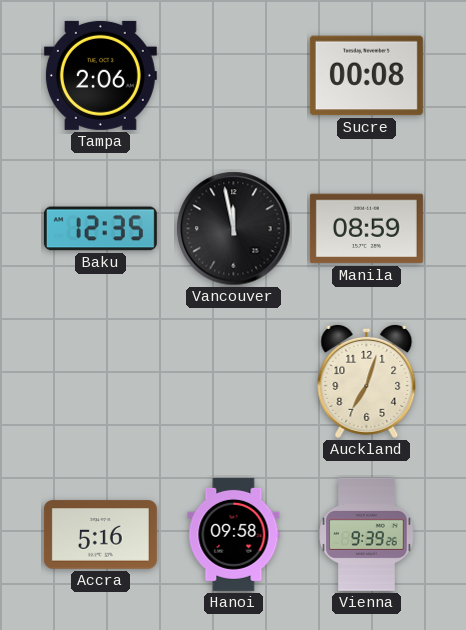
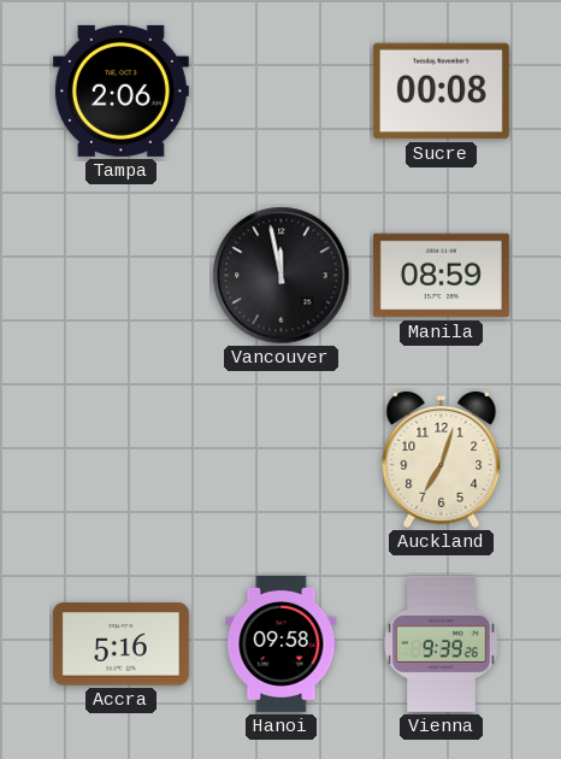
Baku: 12:35 -> none (100, 229)
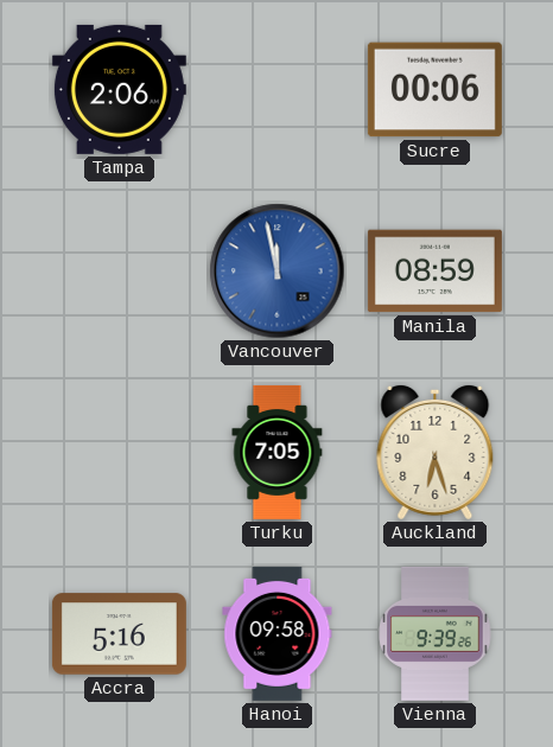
Sucre: 00:08 -> 00:06 (434, 90)
Vancouver dial: black -> blue (278, 272)
Turku: none -> 7:05 (278, 452)
Auckland: 7:03 -> 6:27 (436, 452)
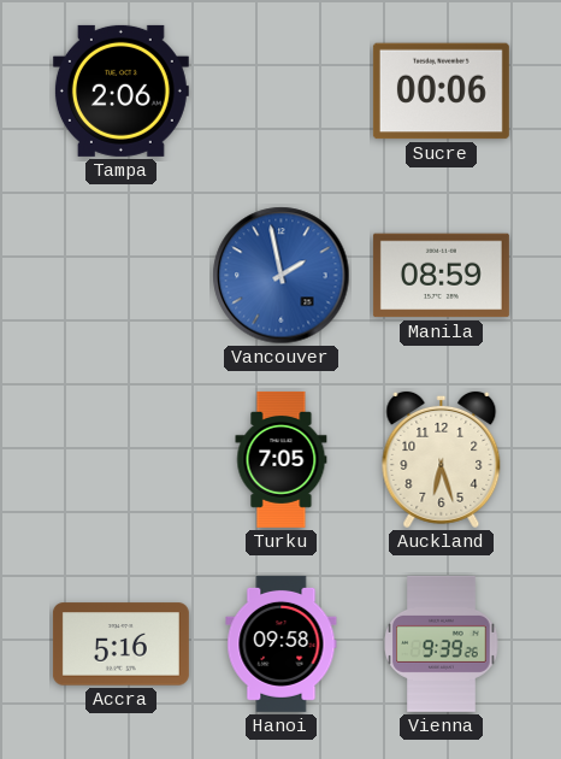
Vancouver: 11:58 -> 1:58 (282, 276)
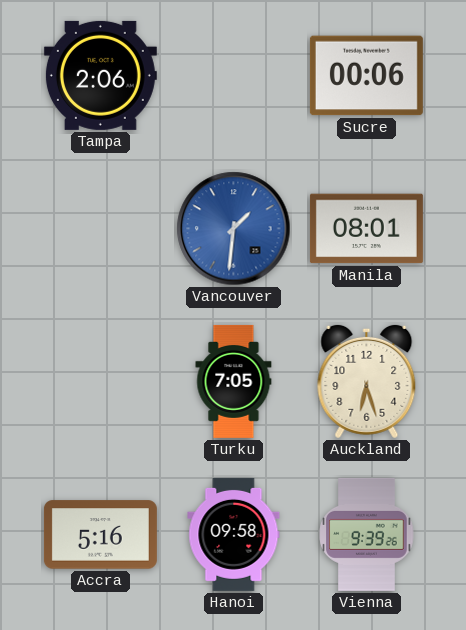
Vancouver: 1:58 -> 1:31 (234, 229)
Manila: 08:59 -> 08:01 (366, 229)
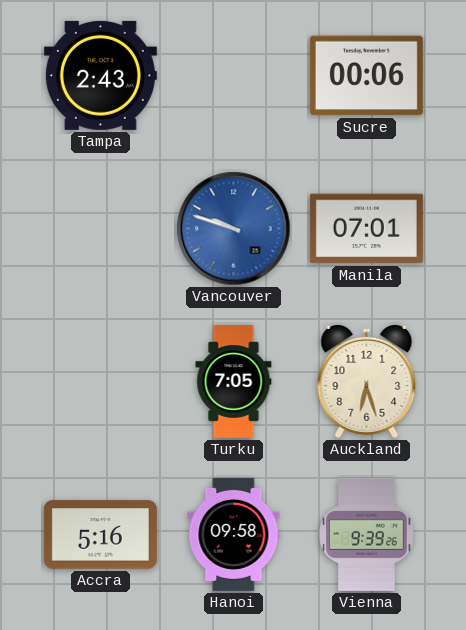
Tampa: 2:06 -> 2:43 (100, 75)
Vancouver: 1:31 -> 9:48 (234, 229)
Manila: 08:01 -> 07:01 (366, 229)
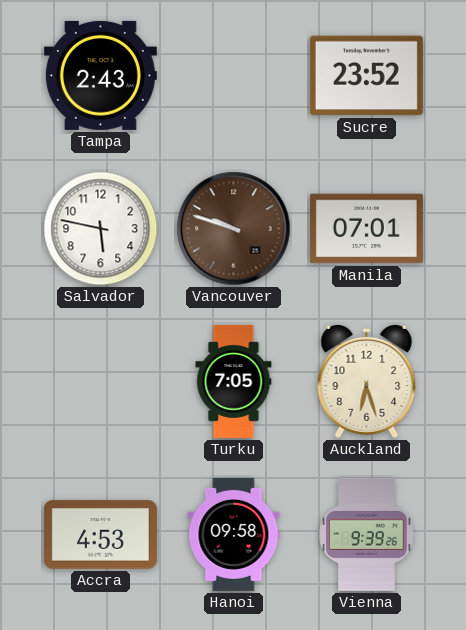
Sucre: 00:06 -> 23:52 (366, 76)
Salvador: none -> 5:47 (101, 229)
Vancouver dial: blue -> brown (234, 229)
Accra: 5:16 -> 4:53 (100, 535)
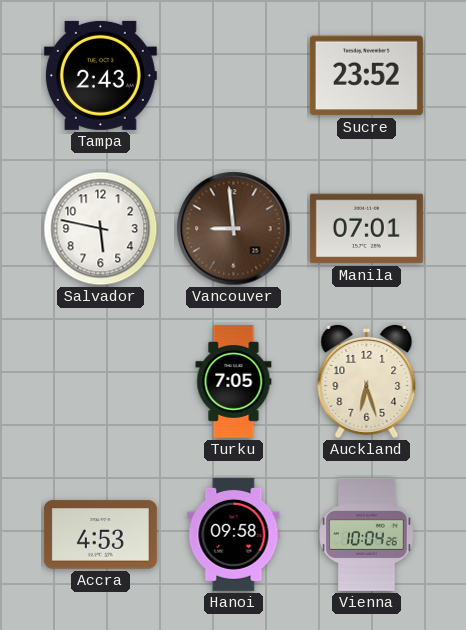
Vancouver: 9:48 -> 8:59 (234, 229)
Vienna: 9:39 -> 10:04 (367, 534)
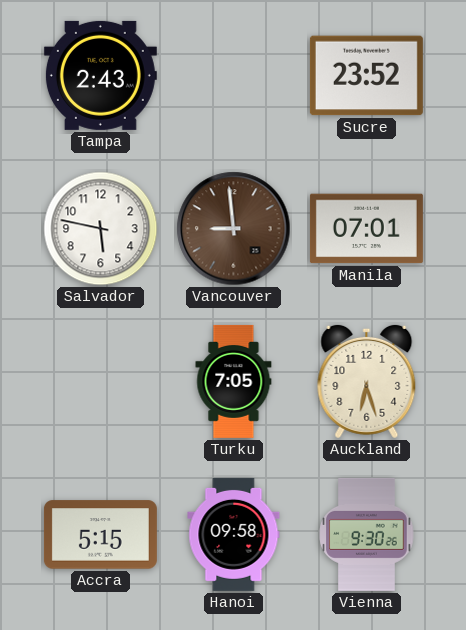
Accra: 4:53 -> 5:15 (100, 535)
Vienna: 10:04 -> 9:30 (367, 534)
